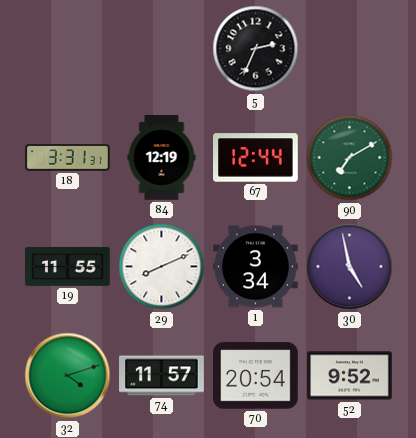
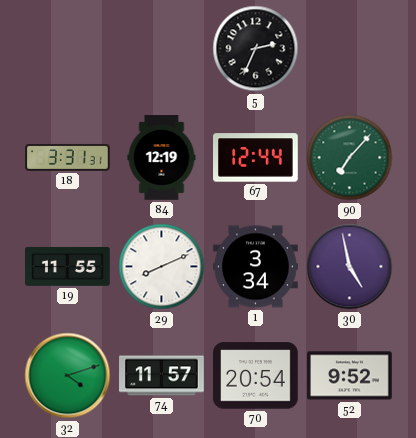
90: 7:10 -> 7:07 (350, 158)
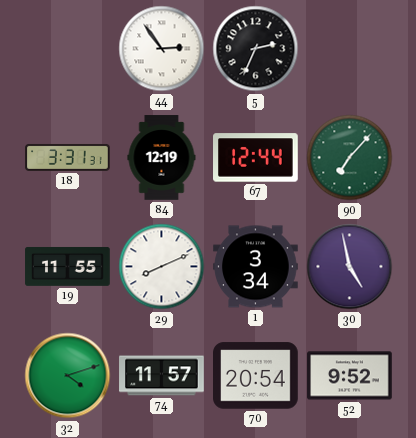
44: none -> 2:54 (162, 49)
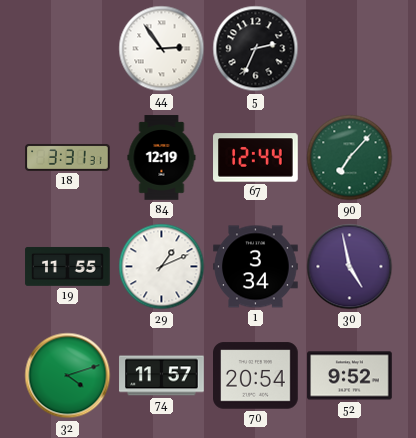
29: 8:11 -> 1:11 (162, 267)
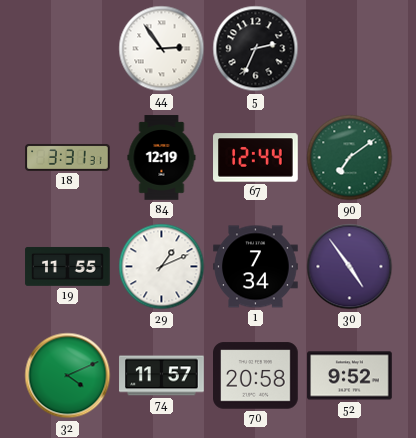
90: 7:07 -> 7:09 (350, 158)
1: 3:34 -> 7:34 (256, 267)
30: 4:58 -> 4:54 (350, 267)
32: 4:12 -> 4:11 (68, 376)
70: 20:54 -> 20:58 (256, 376)
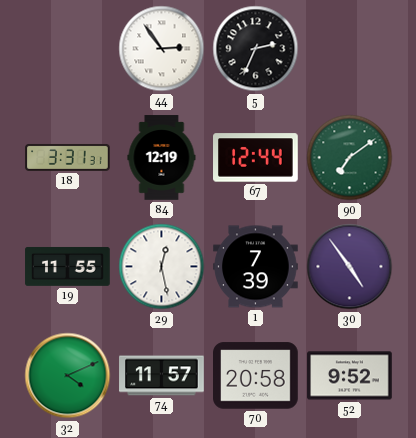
29: 1:11 -> 12:28 (162, 267)
1: 7:34 -> 7:39 (256, 267)
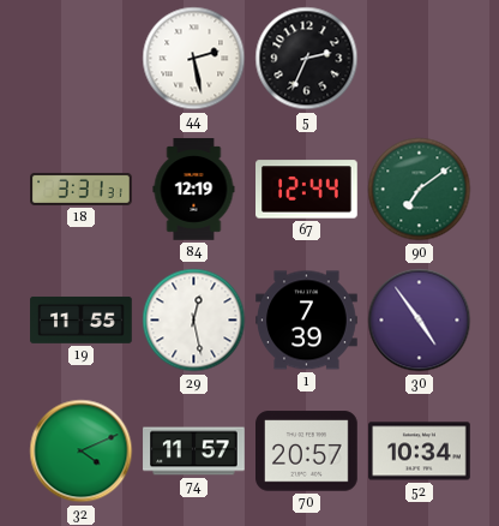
44: 2:54 -> 2:28 (194, 59)
70: 20:58 -> 20:57 (307, 452)
52: 9:52 -> 10:34 (420, 452)
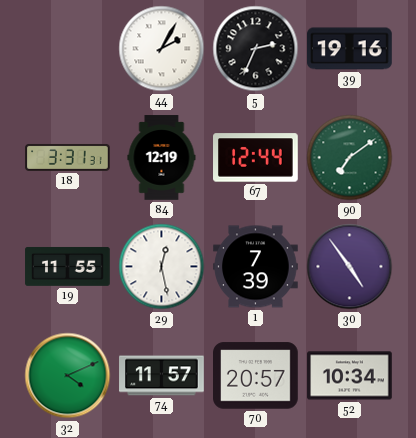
44: 2:28 -> 2:05 (162, 49)
39: none -> 19:16 (350, 49)
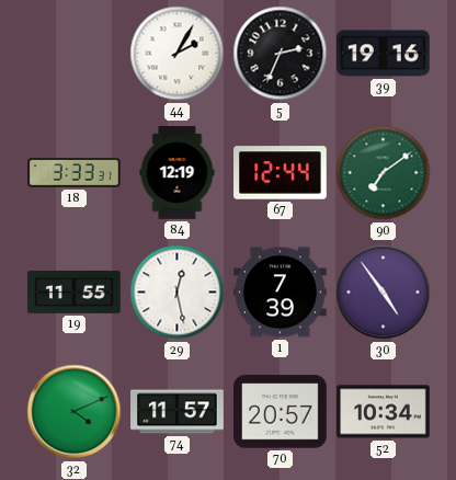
18: 3:31 -> 3:33 (75, 172)
